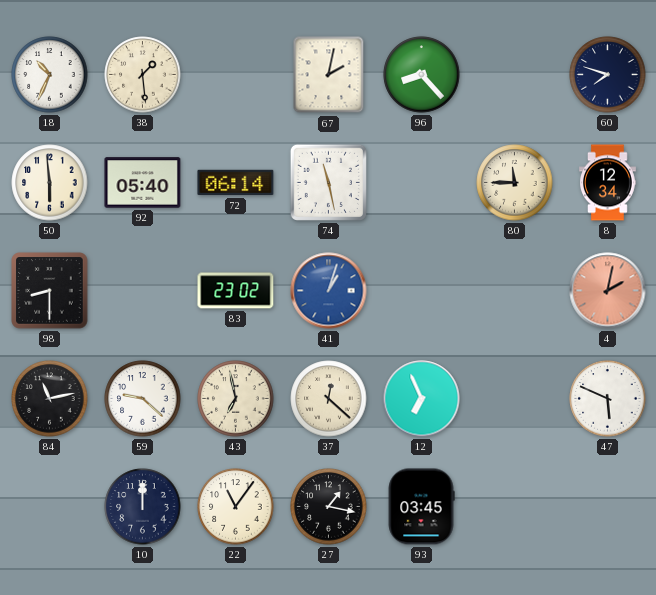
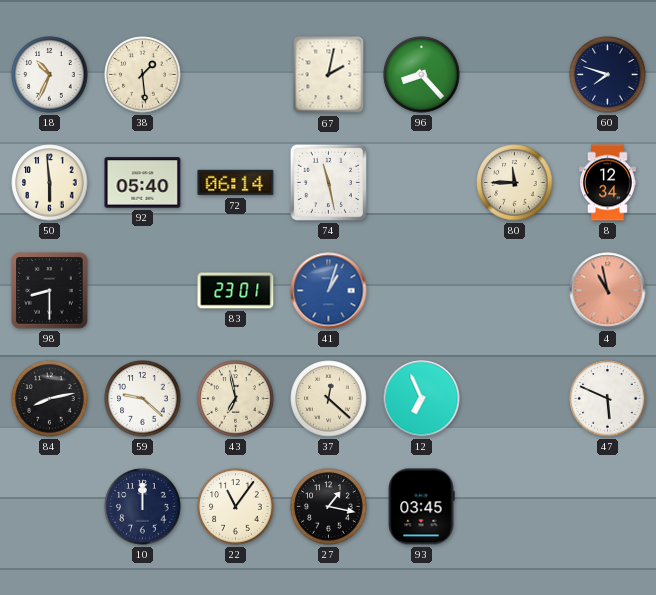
83: 23:02 -> 23:01 (236, 291)
4: 2:02 -> 10:58 (608, 291)
84: 11:13 -> 8:13 (50, 399)
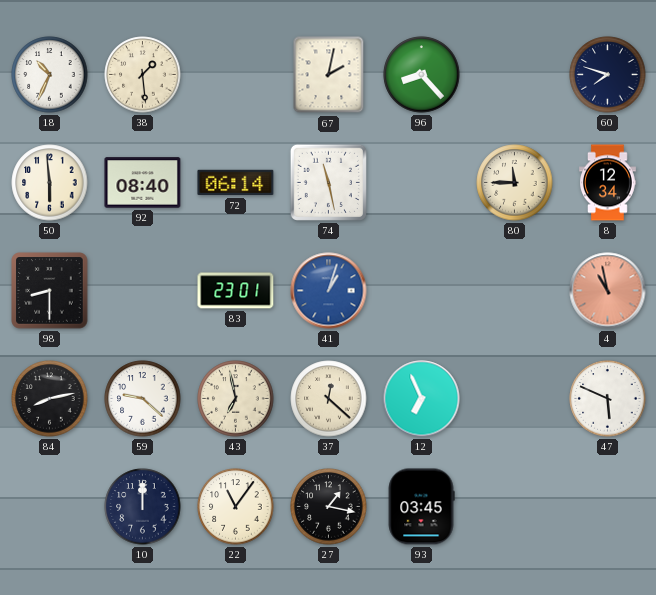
92: 05:40 -> 08:40 (143, 183)
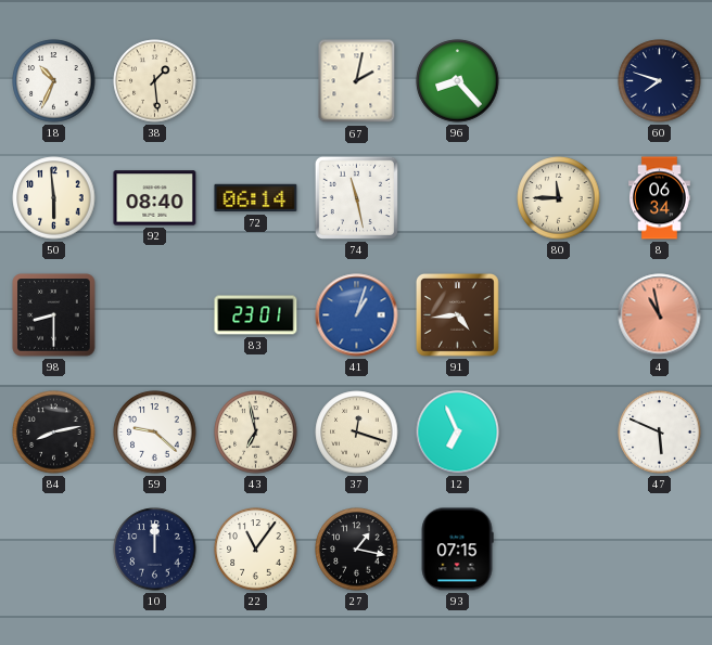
8: 12:34 -> 06:34 (660, 198)
91: none -> 4:44 (457, 314)
37: 12:22 -> 12:18 (357, 433)
93: 03:45 -> 07:15 (457, 550)
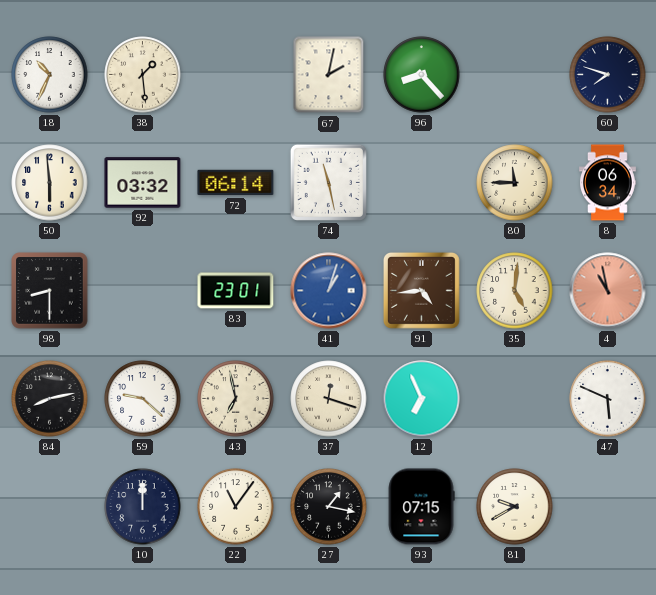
92: 08:40 -> 03:32 (143, 183)
35: none -> 5:01 (515, 291)
81: none -> 9:40 (515, 507)
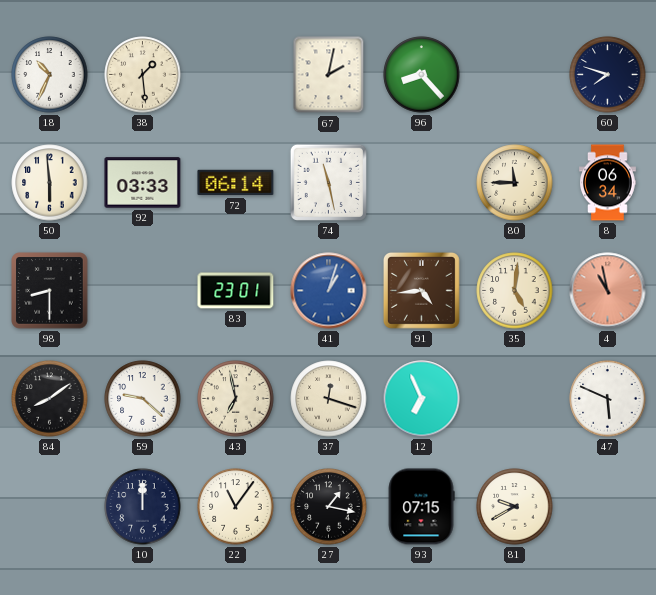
92: 03:32 -> 03:33 (143, 183)
84: 8:13 -> 8:09 (50, 399)
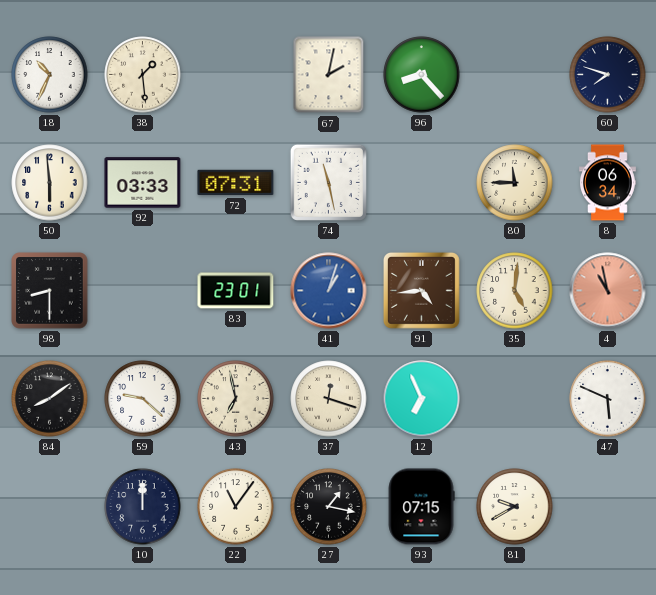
72: 06:14 -> 07:31 (236, 183)
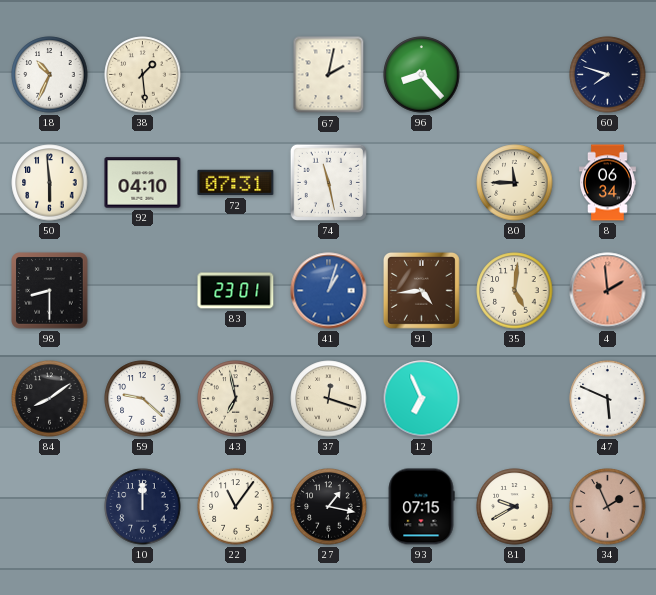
92: 03:33 -> 04:10 (143, 183)
4: 10:58 -> 1:59 (608, 291)
34: none -> 1:56 (608, 507)
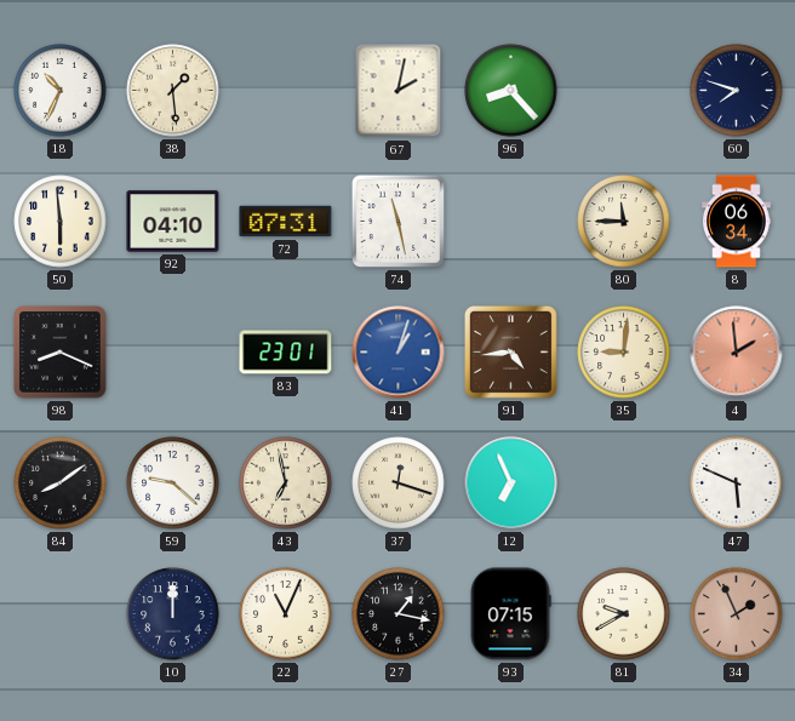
98: 8:30 -> 8:19 (61, 353)
35: 5:01 -> 9:01 (624, 353)
22: 11:06 -> 11:04 (286, 614)
